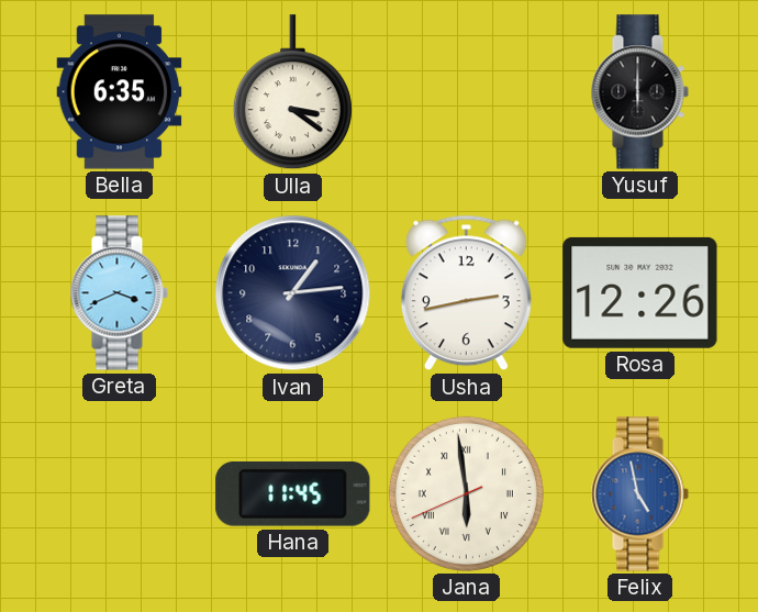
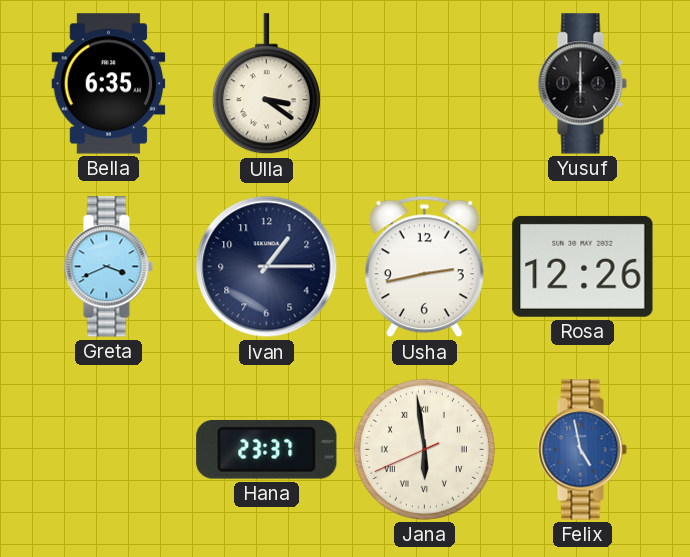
Ivan: 1:14 -> 1:15 (267, 267)
Hana: 11:45 -> 23:37 (267, 449)
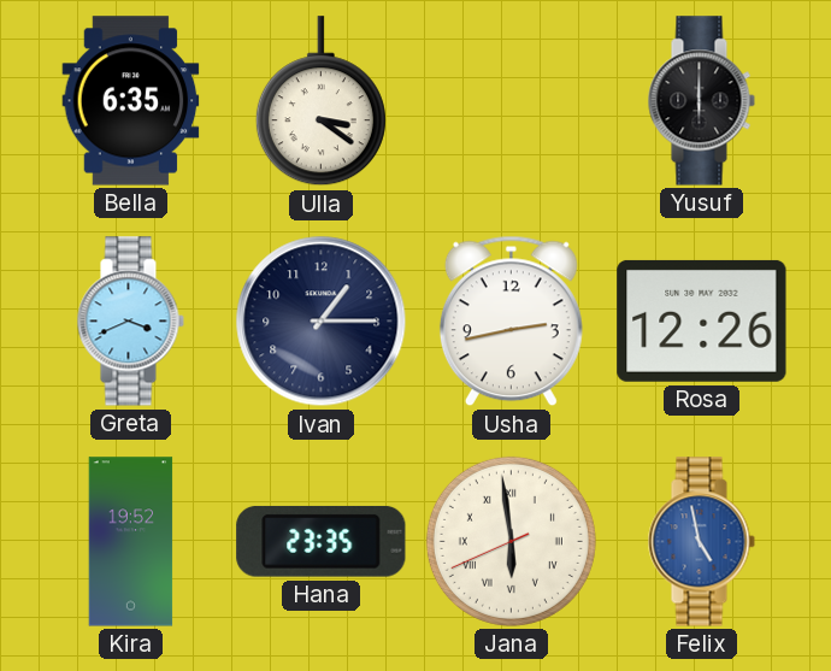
Kira: none -> 19:52 (131, 542)
Hana: 23:37 -> 23:35 (322, 541)
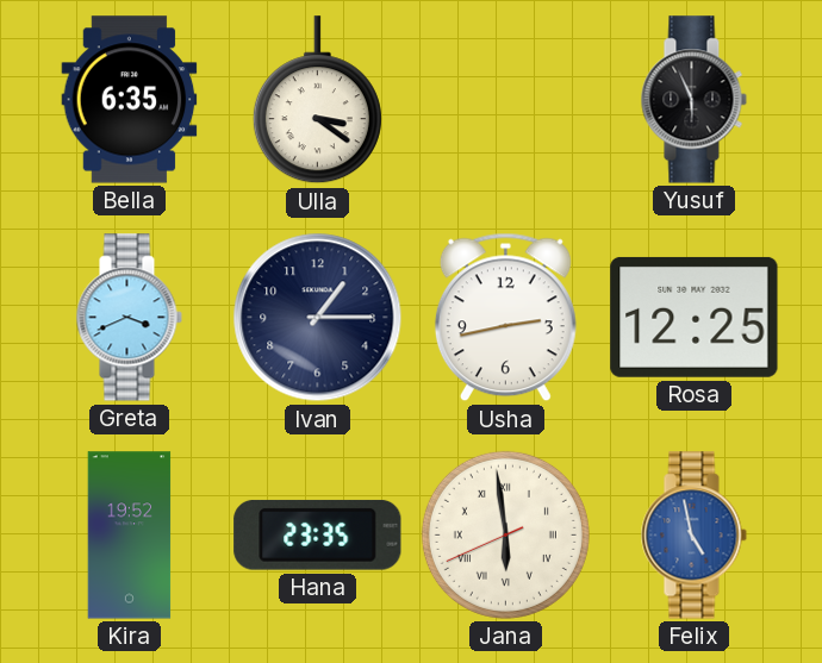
Yusuf: 6:00 -> 5:56 (693, 100)
Rosa: 12:26 -> 12:25 (695, 317)
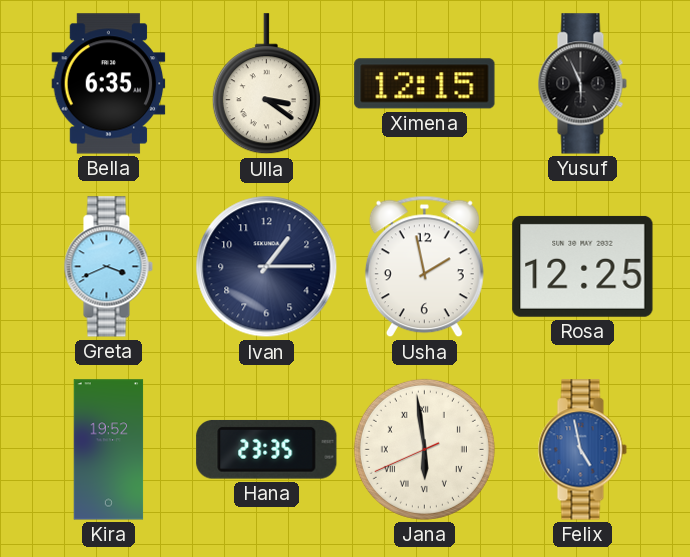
Ximena: none -> 12:15 (425, 84)
Usha: 2:43 -> 1:58 (424, 267)
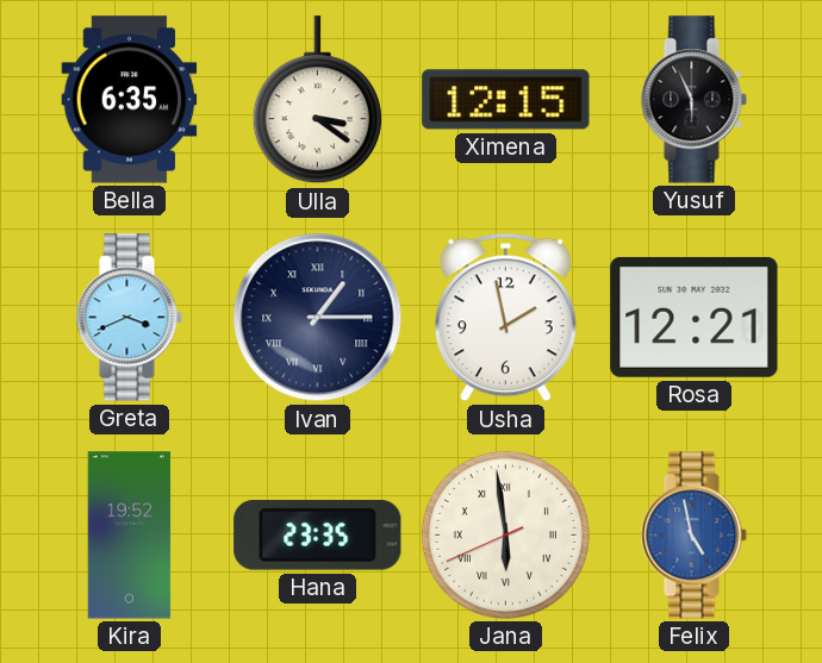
Ivan numerals: Arabic -> Roman (318, 318)
Rosa: 12:25 -> 12:21 (695, 317)
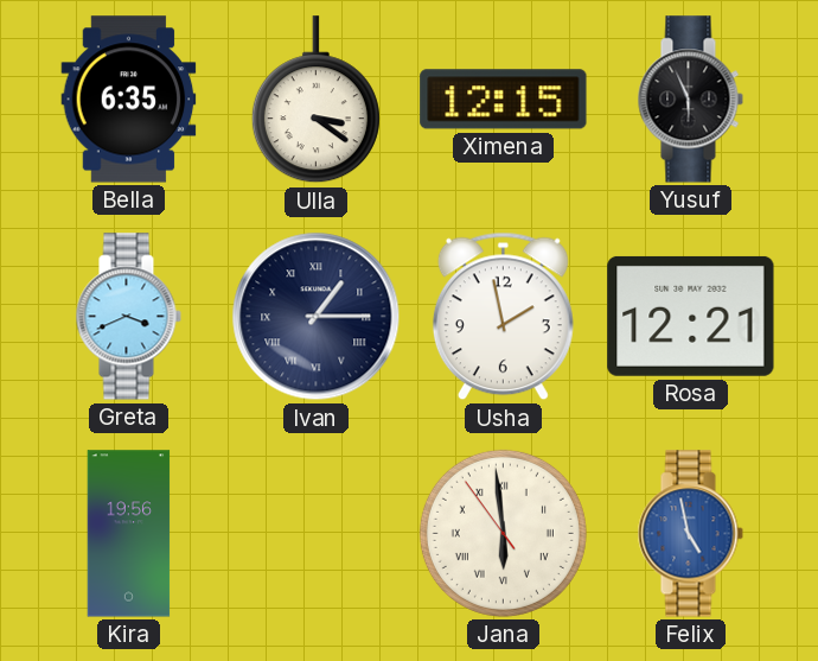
Kira: 19:52 -> 19:56 (129, 534)
Hana: 23:35 -> none (318, 534)
Jana: 5:58:41 -> 5:58:54 (503, 533)
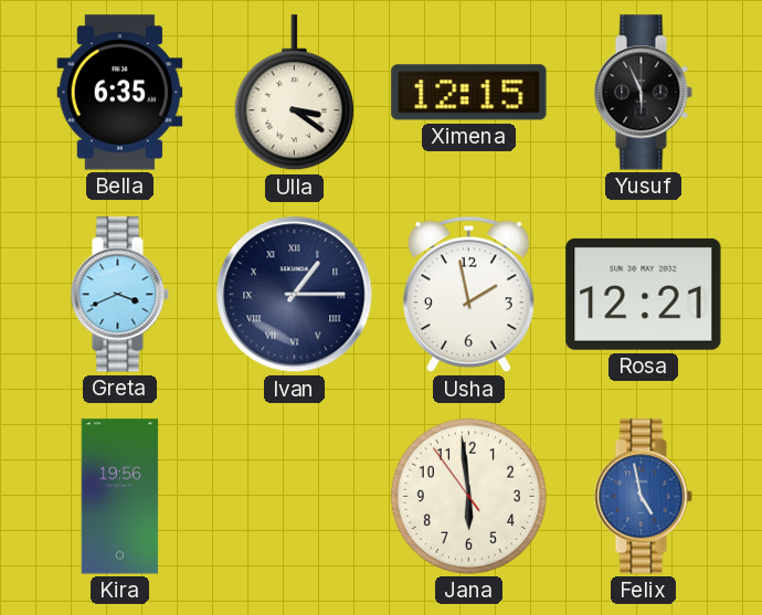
Jana numerals: Roman -> Arabic (468, 496)
